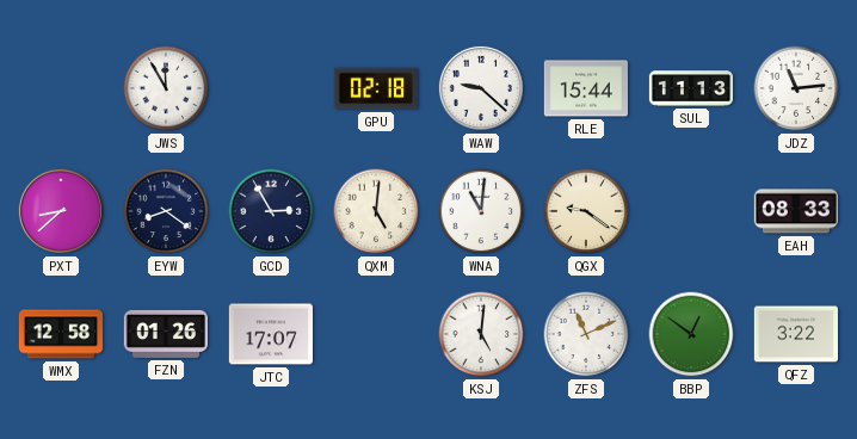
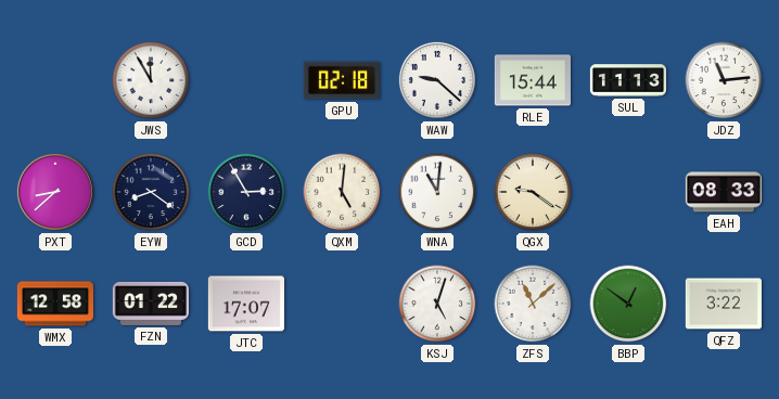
FZN: 01:26 -> 01:22 (151, 304)
KSJ: 5:01 -> 5:03 (437, 304)
ZFS: 11:11 -> 11:08 (533, 304)
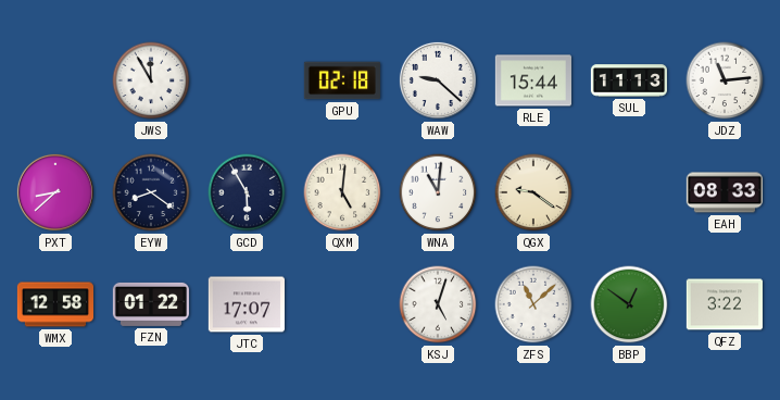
GCD: 2:55 -> 5:55 (247, 192)
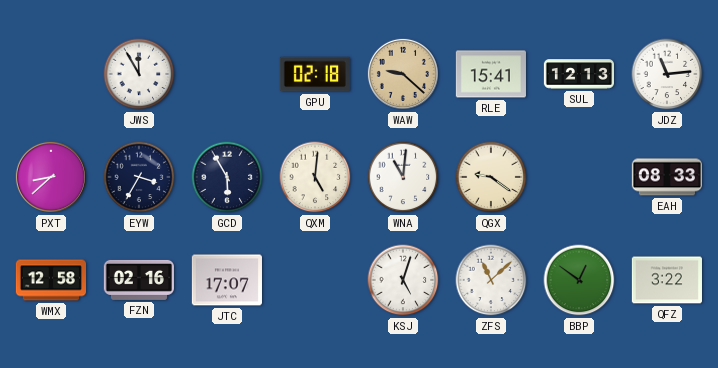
WAW dial: white -> champagne (403, 74)
RLE: 15:44 -> 15:41 (491, 74)
SUL: 11:13 -> 12:13 (578, 74)
EYW: 8:21 -> 3:35 (139, 177)
FZN: 01:22 -> 02:16 (139, 280)
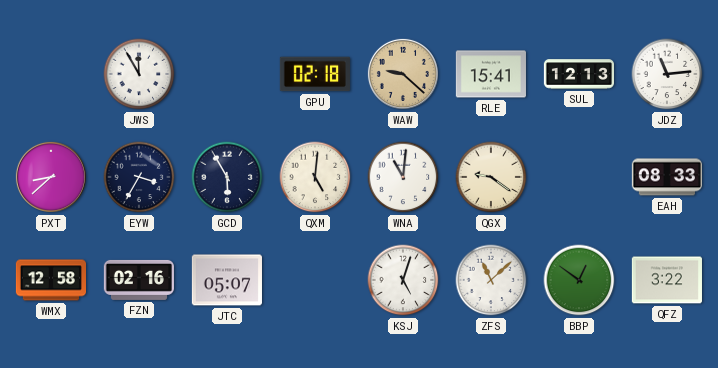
JTC: 17:07 -> 05:07 (227, 280)
